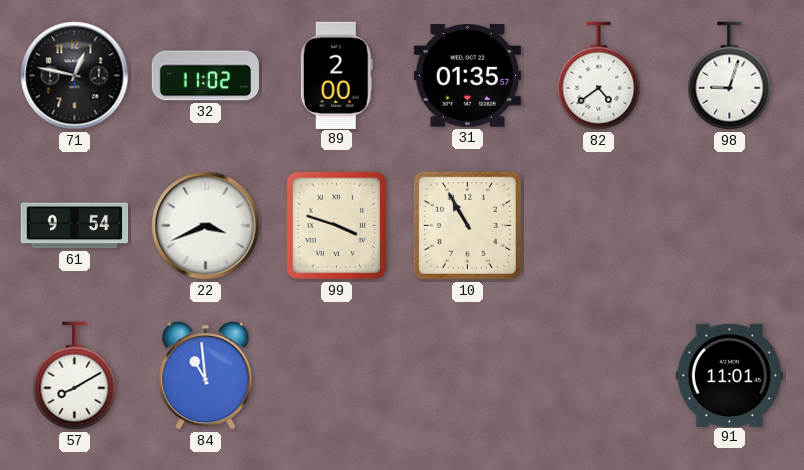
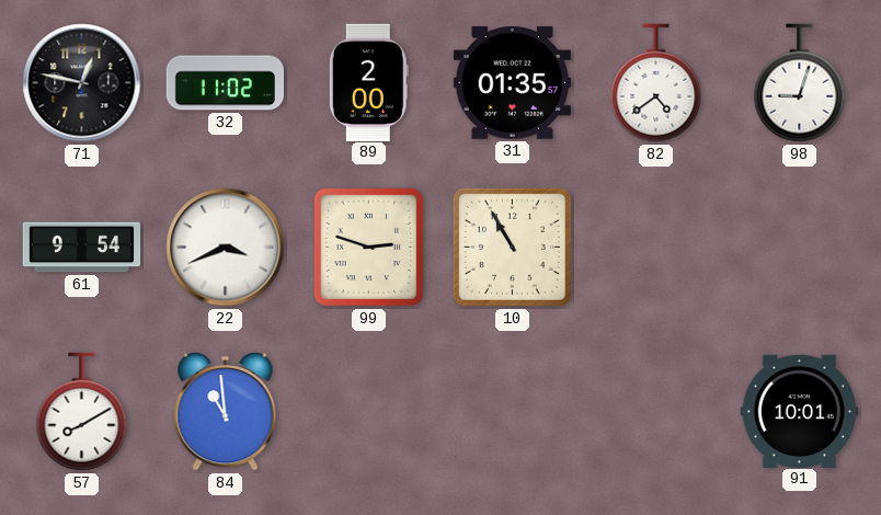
99: 3:48 -> 2:48 (368, 248)
91: 11:01 -> 10:01 (799, 411)
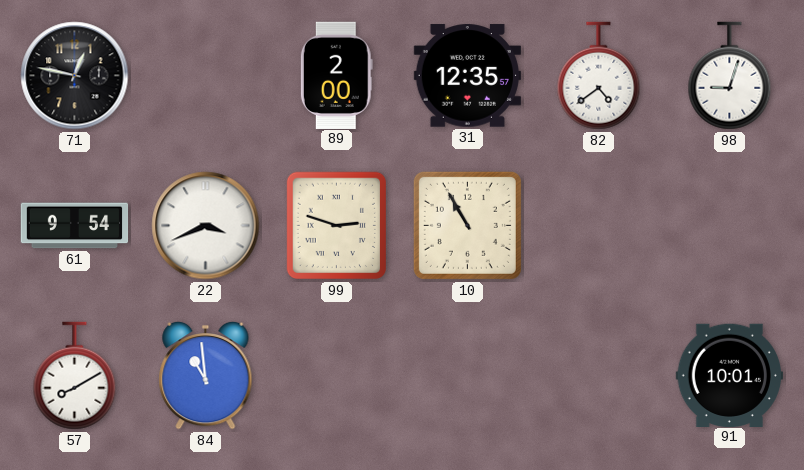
32: 11:02 -> none (225, 83)
31: 01:35 -> 12:35 (467, 76)
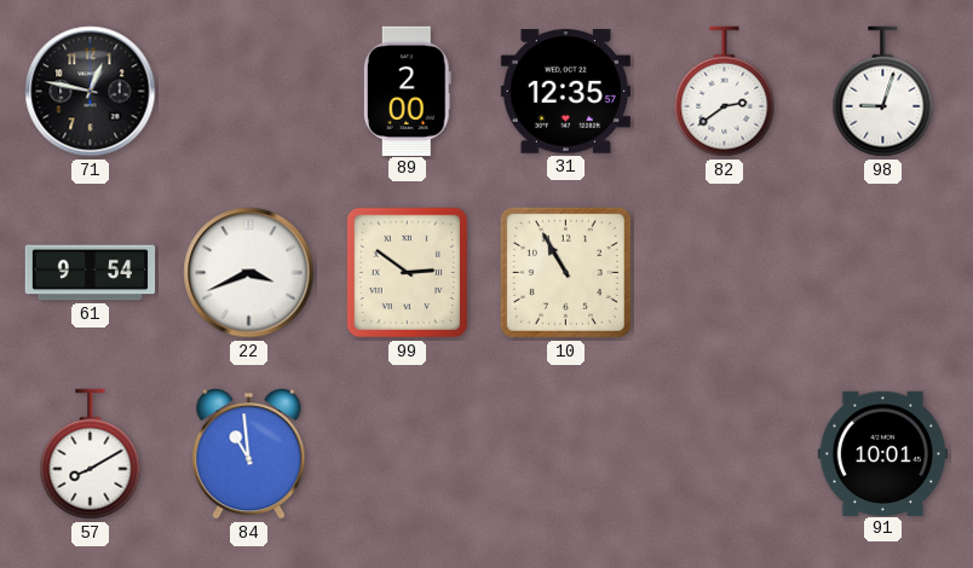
82: 4:39 -> 2:39 (725, 92)
99: 2:48 -> 2:51 (407, 273)
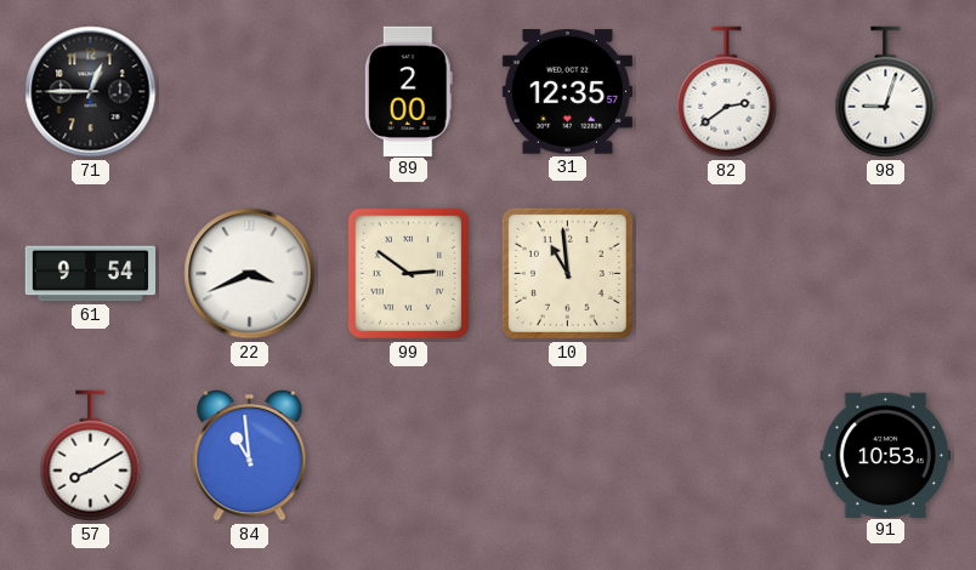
71: 12:47 -> 12:45 (91, 92)
10: 10:55 -> 10:59 (567, 273)
91: 10:01 -> 10:53 (885, 455)
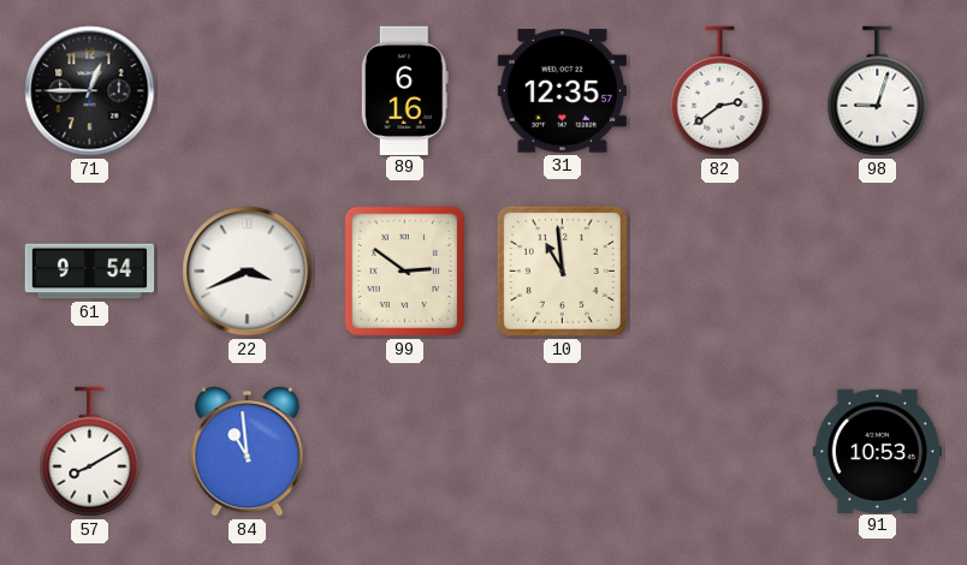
89: 2:00 -> 6:16 (404, 90)
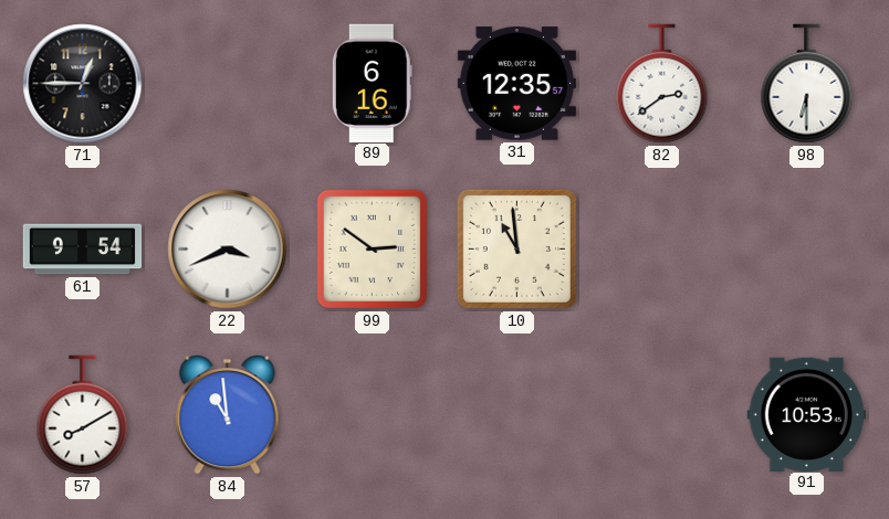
98: 9:03 -> 6:30 (807, 84)
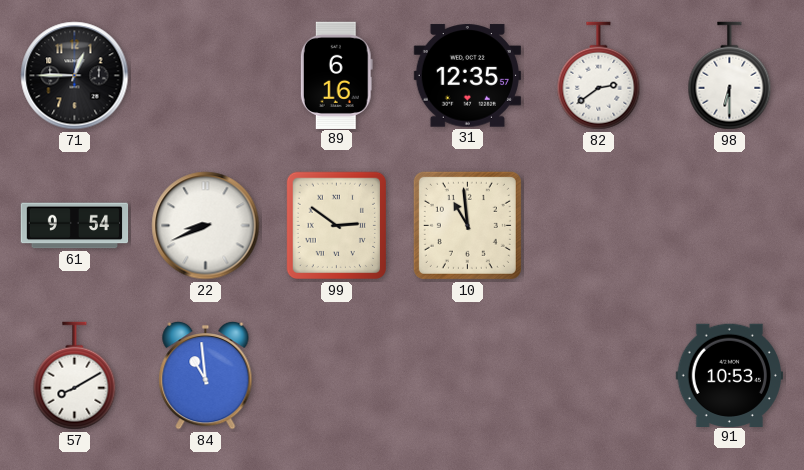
22: 3:41 -> 8:41 (206, 226)
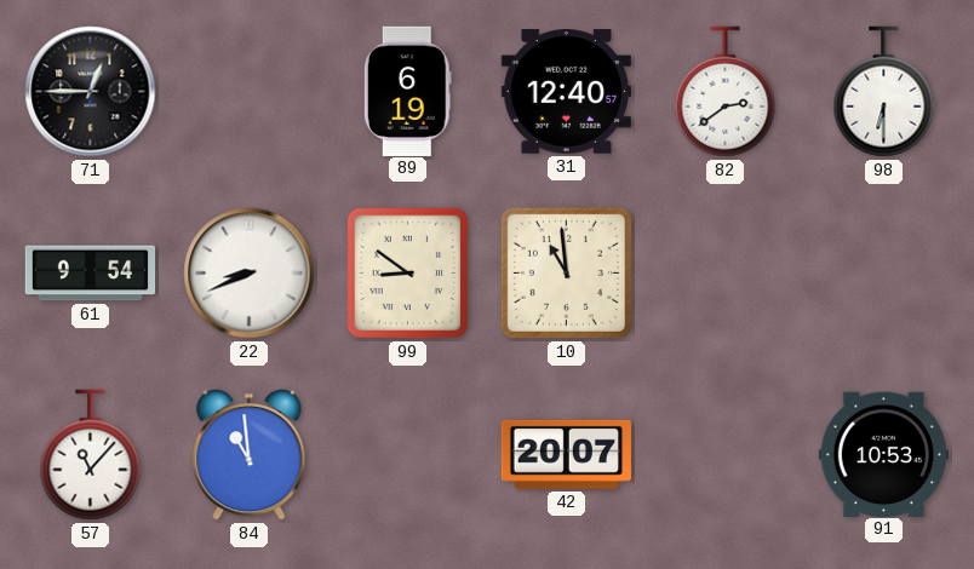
89: 6:16 -> 6:19 (407, 91)
31: 12:35 -> 12:40 (566, 92)
99: 2:51 -> 8:51 (407, 274)
57: 8:10 -> 11:07 (91, 455)
42: none -> 20:07 (566, 454)
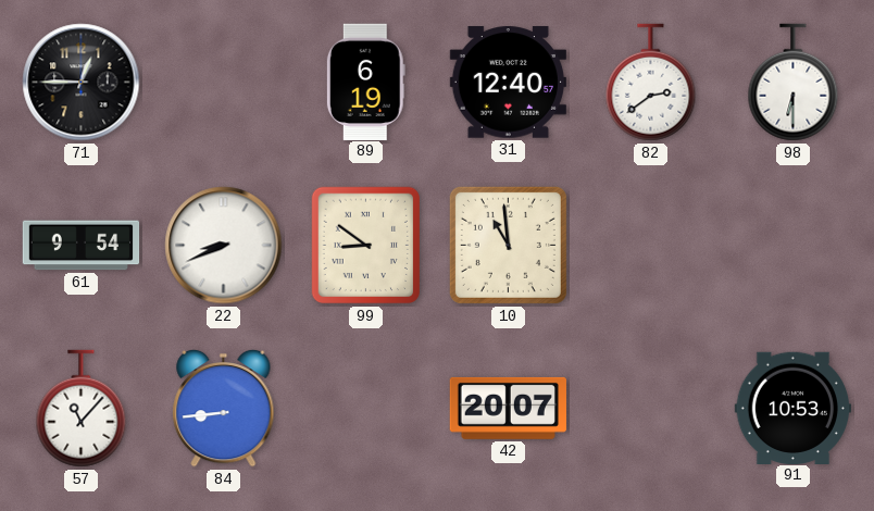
84: 10:59 -> 8:44 (224, 408)
